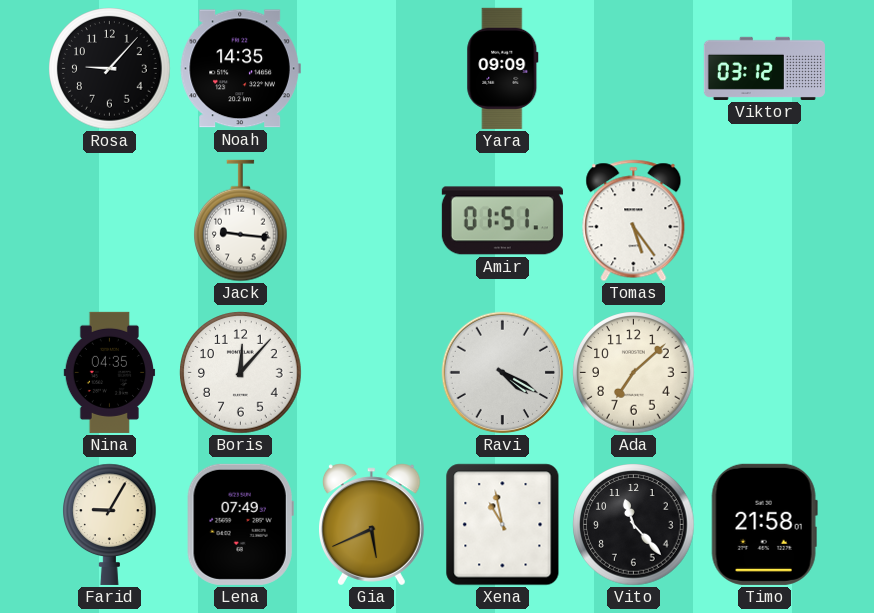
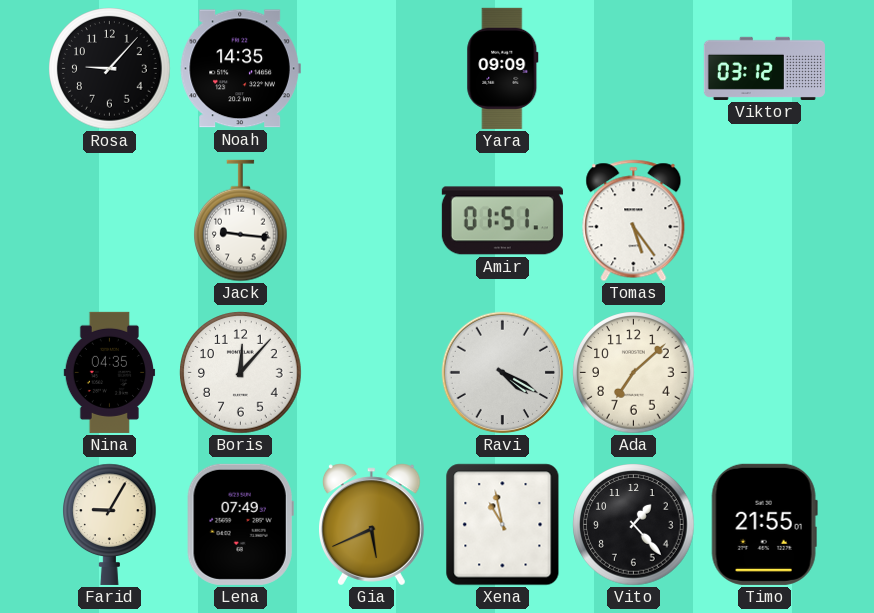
Vito: 11:23 -> 1:23 (634, 525)
Timo: 21:58 -> 21:55 (764, 524)
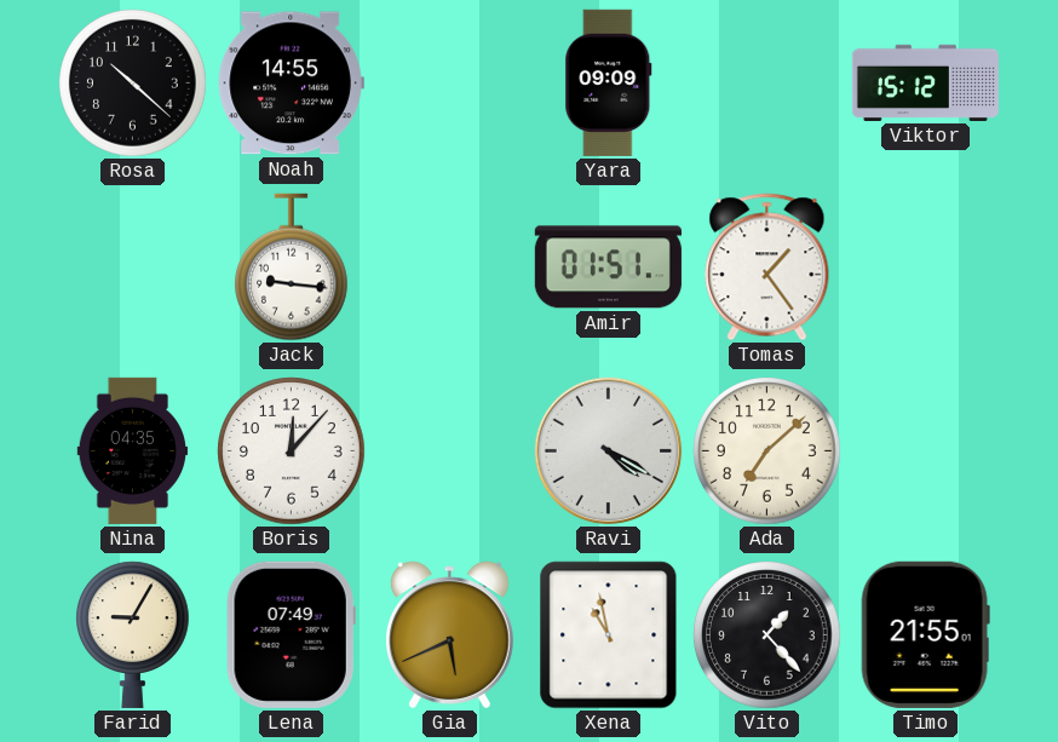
Rosa: 9:07 -> 10:22 (133, 84)
Noah: 14:35 -> 14:55 (291, 84)
Viktor: 03:12 -> 15:12 (925, 82)
Tomas: 5:24 -> 1:24 (767, 268)
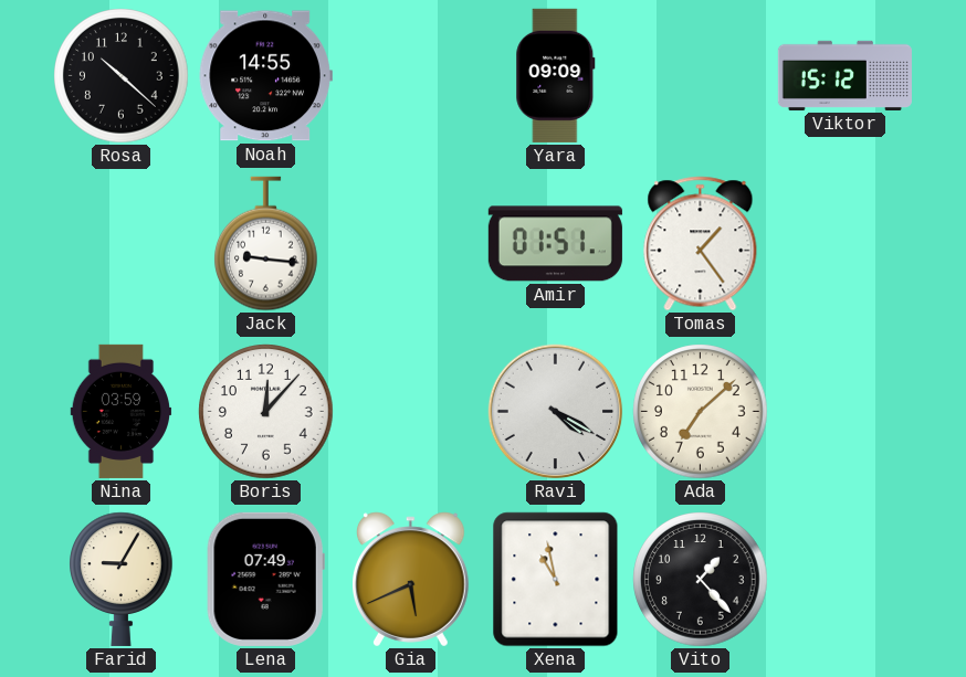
Nina: 04:35 -> 03:59 (122, 411)
Timo: 21:55 -> none (925, 634)
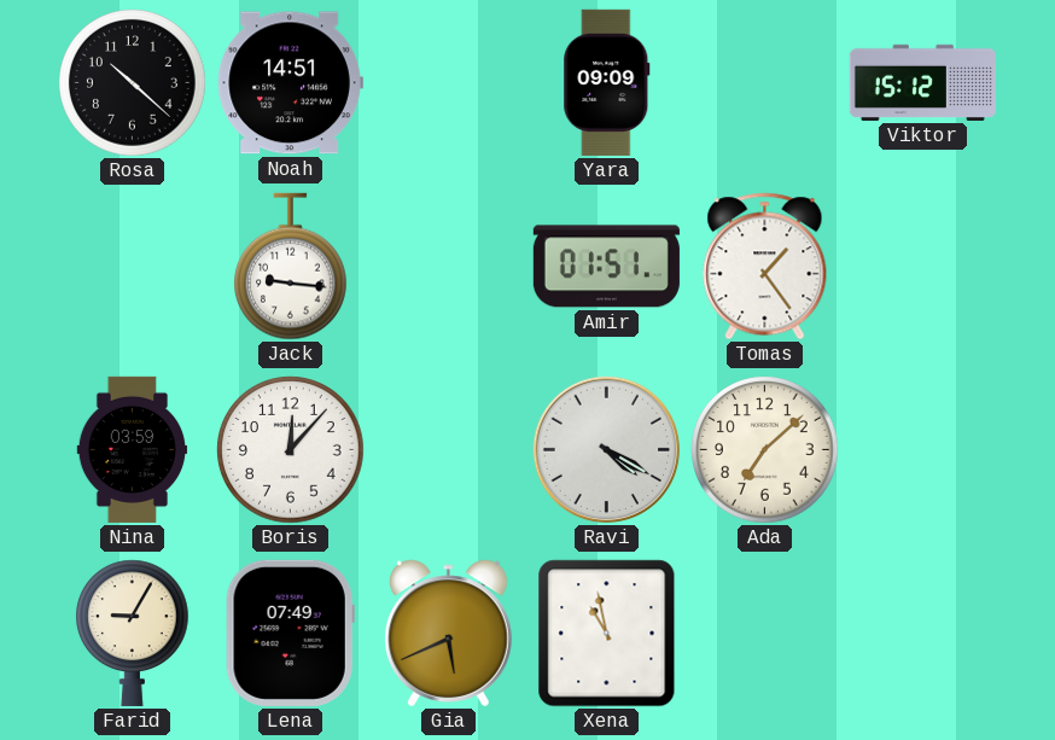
Noah: 14:55 -> 14:51 (290, 83)
Vito: 1:23 -> none (701, 580)
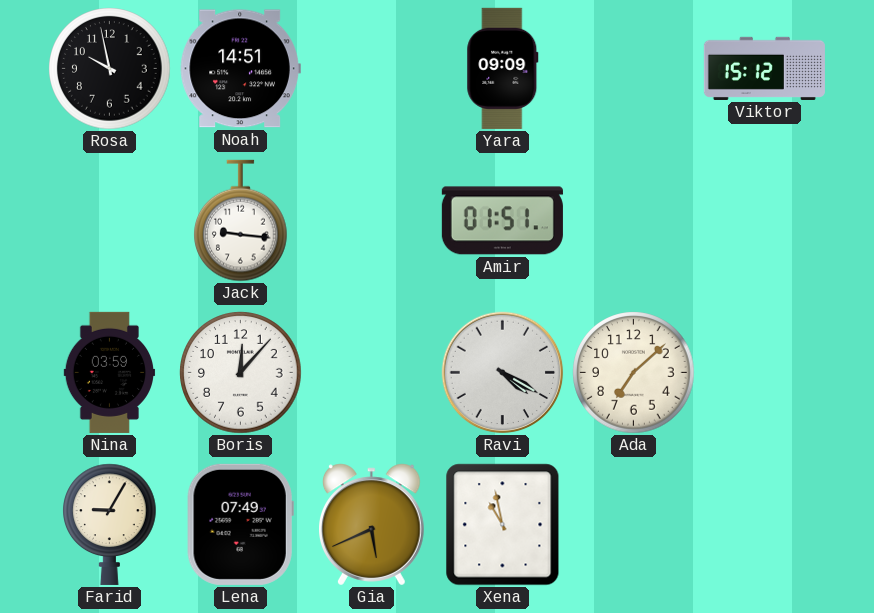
Rosa: 10:22 -> 9:58 (110, 69)
Tomas: 1:24 -> none (765, 267)
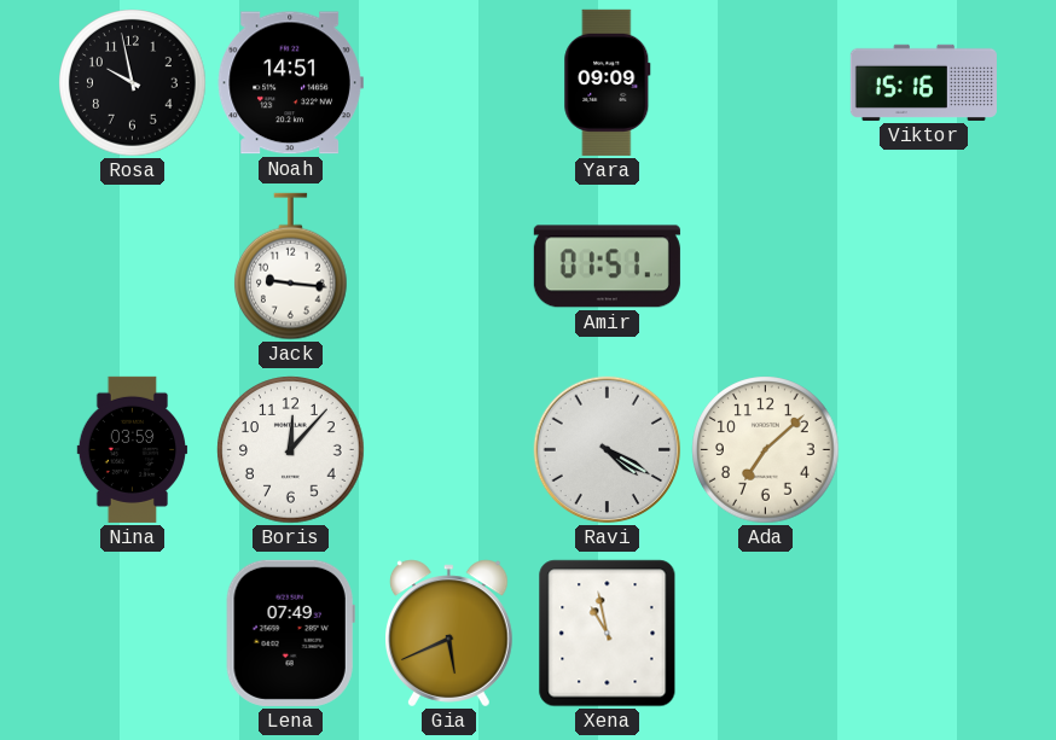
Viktor: 15:12 -> 15:16 (923, 82)
Farid: 9:05 -> none (110, 524)
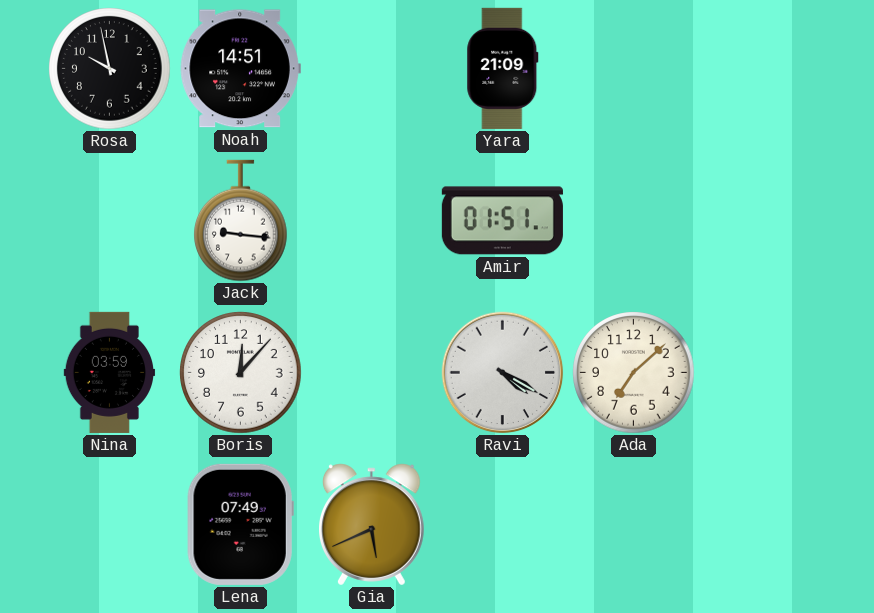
Yara: 09:09 -> 21:09 (503, 68)
Viktor: 15:16 -> none (923, 82)
Xena: 10:58 -> none (608, 634)
